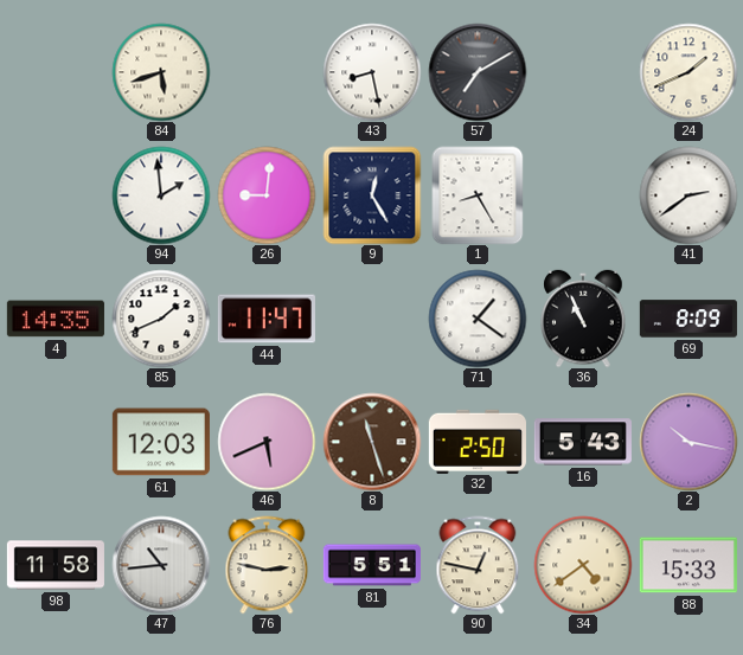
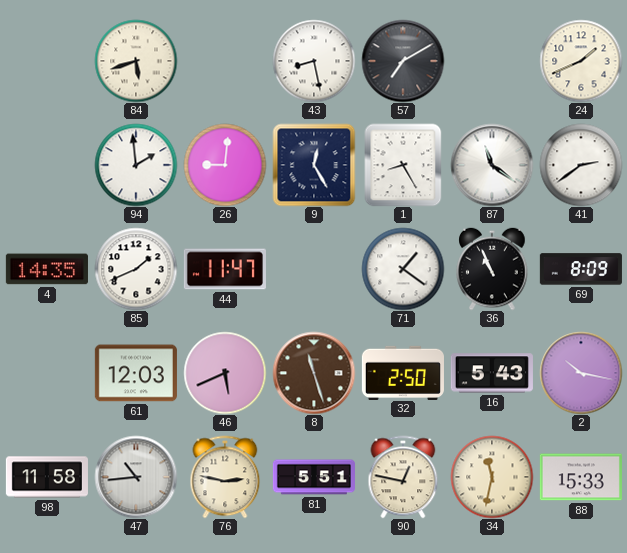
87: none -> 11:21 (492, 165)
34: 4:39 -> 11:32 (492, 477)
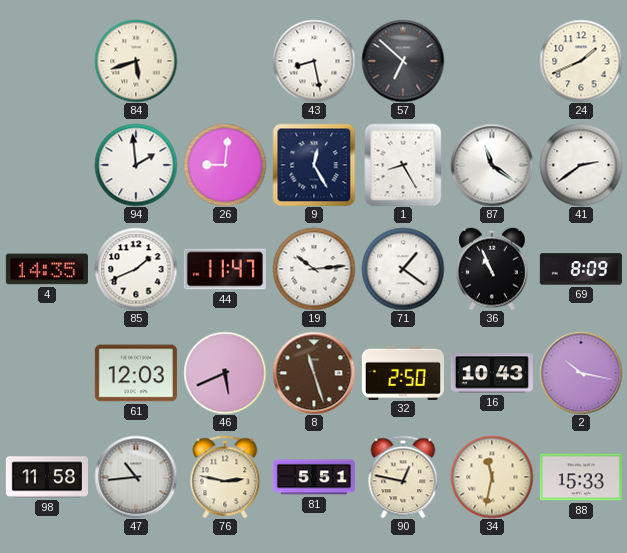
57: 7:10 -> 6:52 (403, 61)
19: none -> 10:14 (314, 269)
16: 5:43 -> 10:43 (492, 373)
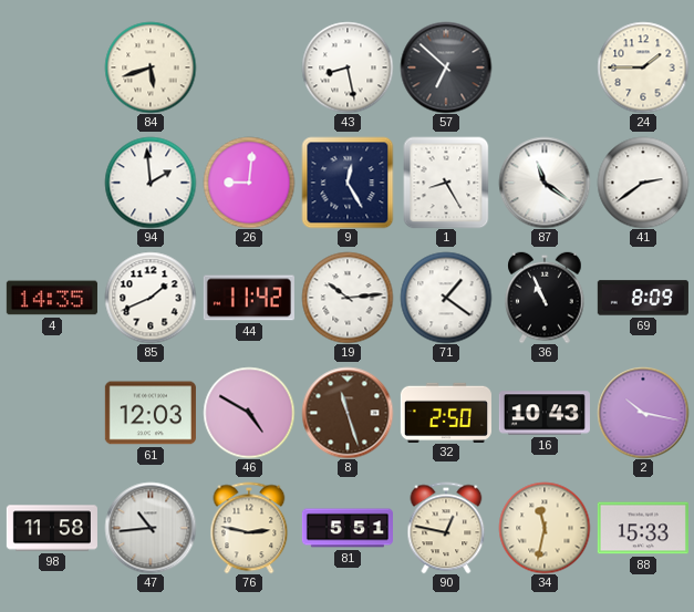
24: 1:41 -> 1:45 (643, 68)
44: 11:47 -> 11:42 (249, 298)
46: 5:41 -> 4:50 (249, 413)
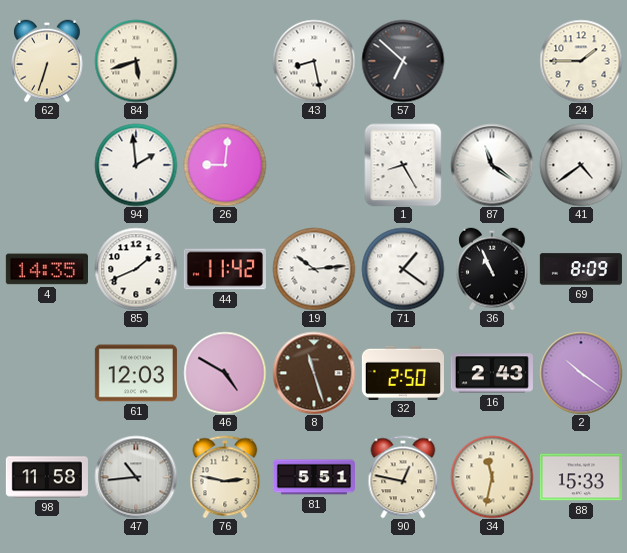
62: none -> 6:33 (47, 61)
9: 12:25 -> none (348, 183)
41: 2:39 -> 4:39 (581, 165)
16: 10:43 -> 2:43 (492, 373)
2: 10:17 -> 10:21 (581, 373)
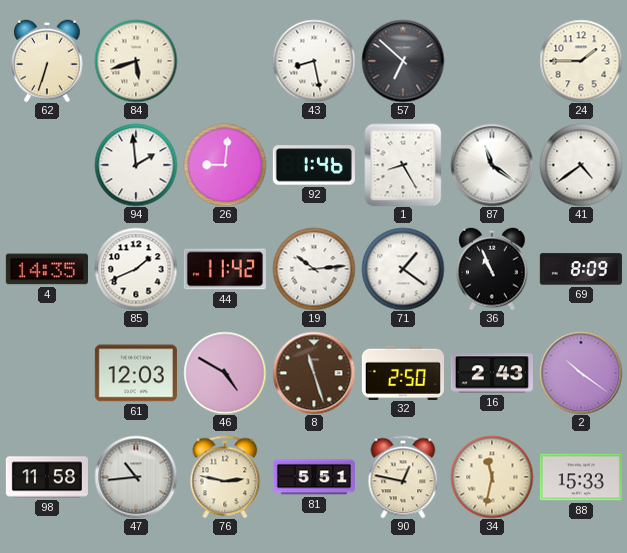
92: none -> 1:46 (314, 165)
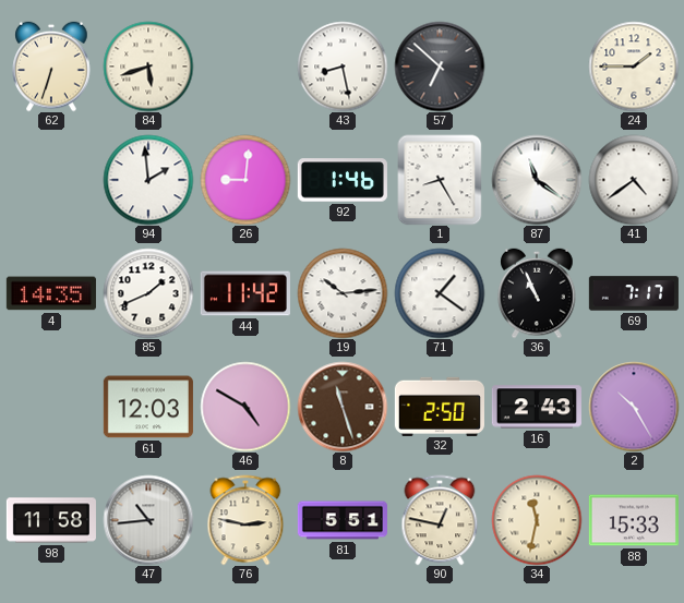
69: 8:09 -> 7:17 (634, 293)
2: 10:21 -> 10:25 (634, 407)
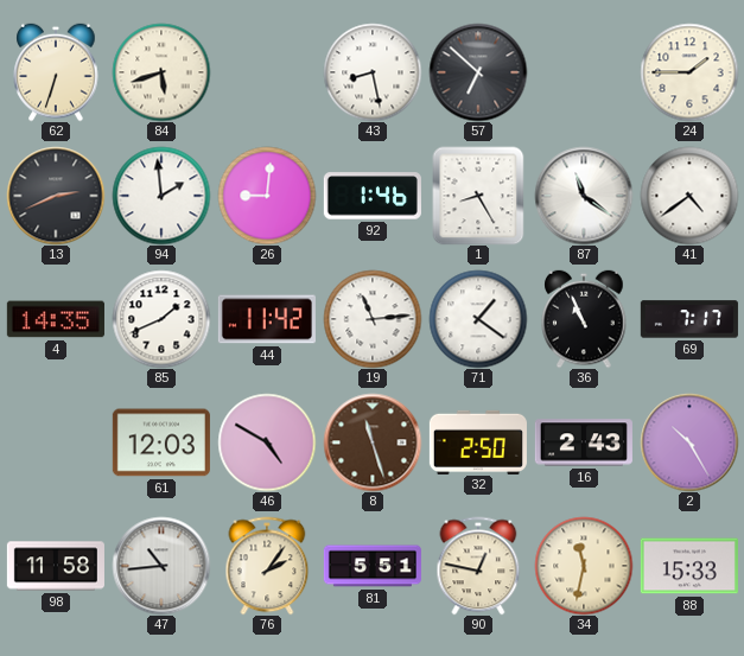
13: none -> 2:41 (56, 196)
19: 10:14 -> 11:14 (373, 319)
76: 2:47 -> 2:06 (267, 566)
